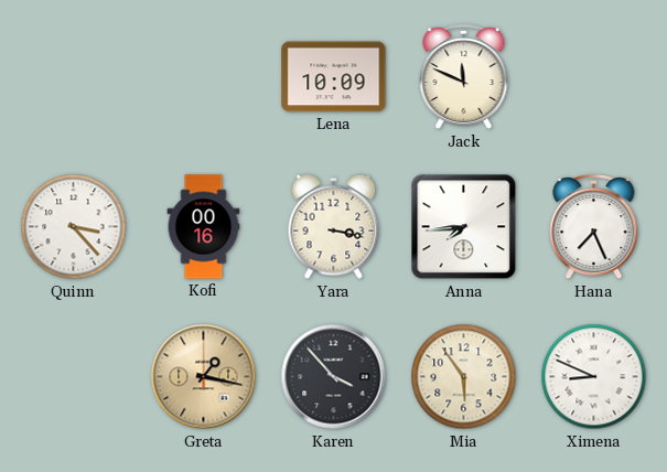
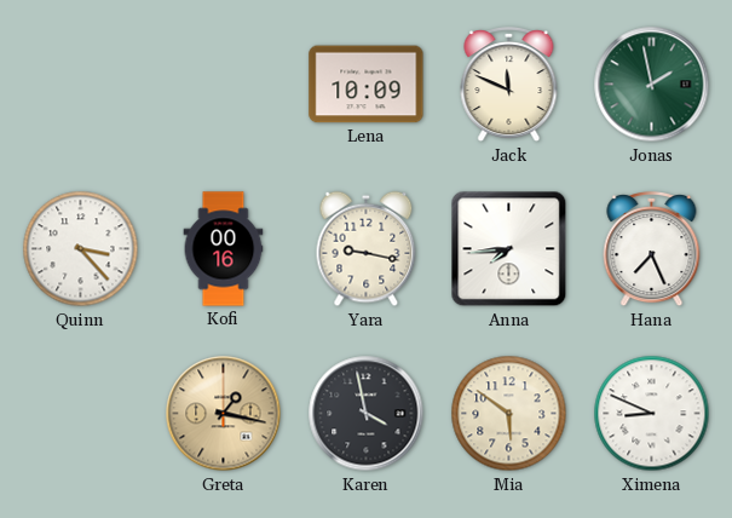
Jonas: none -> 1:58 (652, 85)
Yara: 3:17 -> 9:17 (367, 249)
Karen: 3:53 -> 3:58 (367, 414)
Mia: 5:54 -> 5:51 (509, 414)
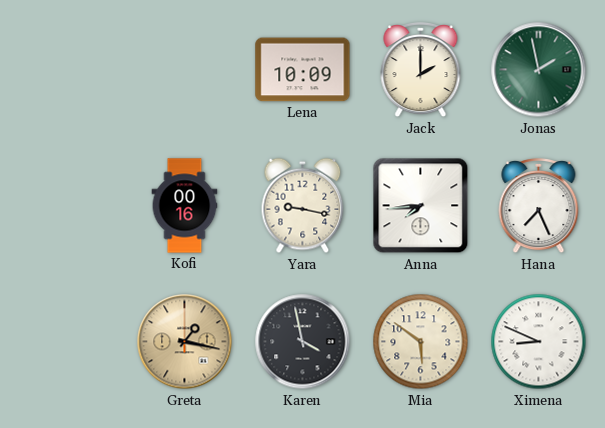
Jack: 11:49 -> 2:00 (421, 71)
Quinn: 3:23 -> none (81, 249)
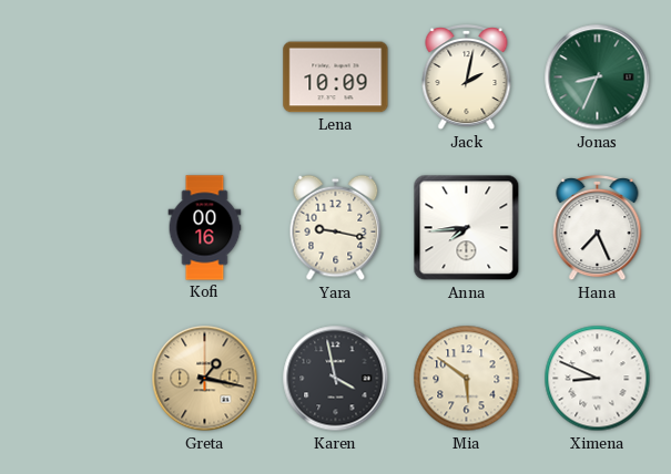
Jack: 2:00 -> 2:02 (467, 79)
Jonas: 1:58 -> 8:34 (598, 78)
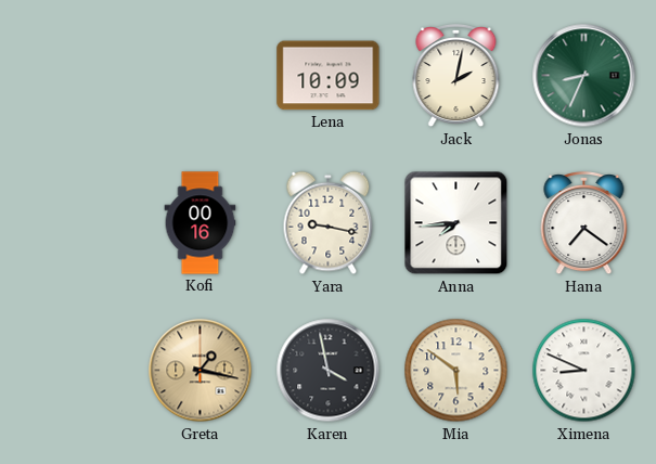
Hana: 7:26 -> 7:21 (584, 224)
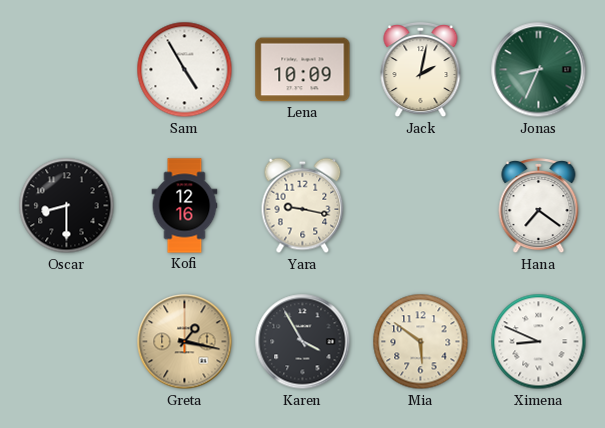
Sam: none -> 4:55 (185, 70)
Oscar: none -> 8:30 (67, 206)
Kofi: 00:16 -> 12:16 (185, 206)
Anna: 7:44 -> none (456, 223)
Karen: 3:58 -> 3:55 (303, 342)
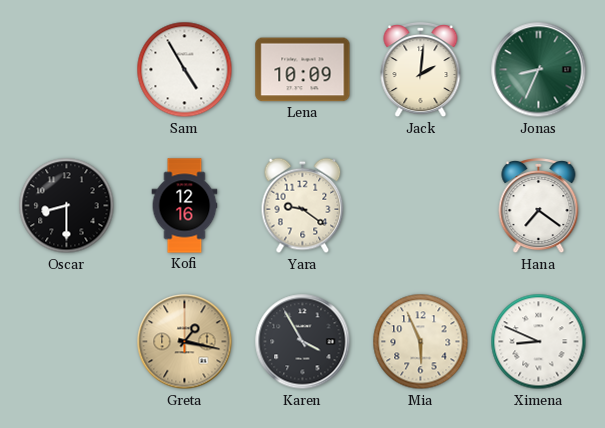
Jack: 2:02 -> 2:01 (421, 71)
Yara: 9:17 -> 9:21 (303, 206)
Mia: 5:51 -> 5:56 (421, 342)
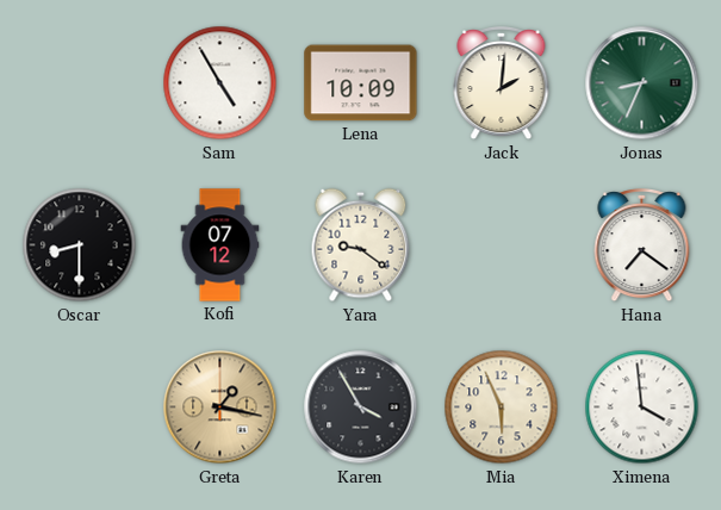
Kofi: 12:16 -> 07:12 (220, 245)
Ximena: 8:49 -> 3:59 (642, 408)
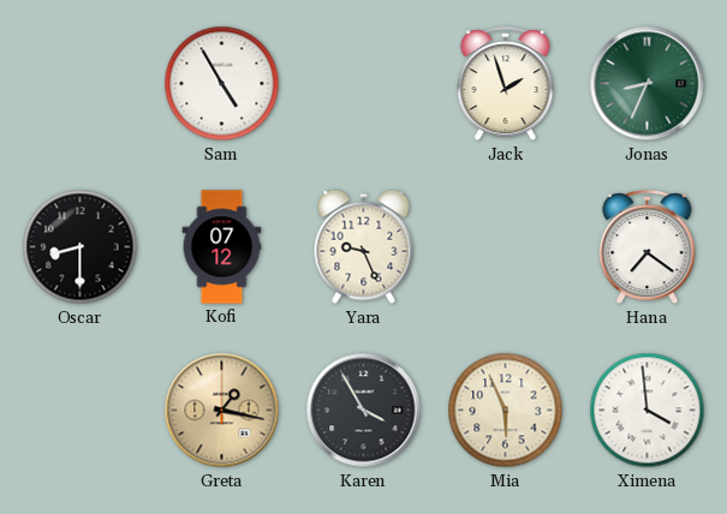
Lena: 10:09 -> none (361, 83)
Jack: 2:01 -> 1:57 (506, 85)
Yara: 9:21 -> 9:26 (364, 247)
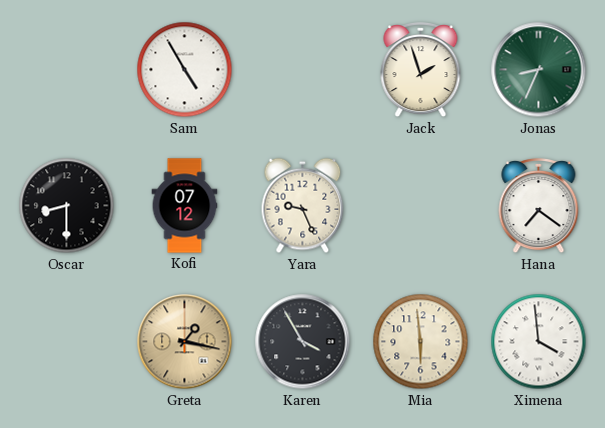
Mia: 5:56 -> 5:59 (421, 342)
